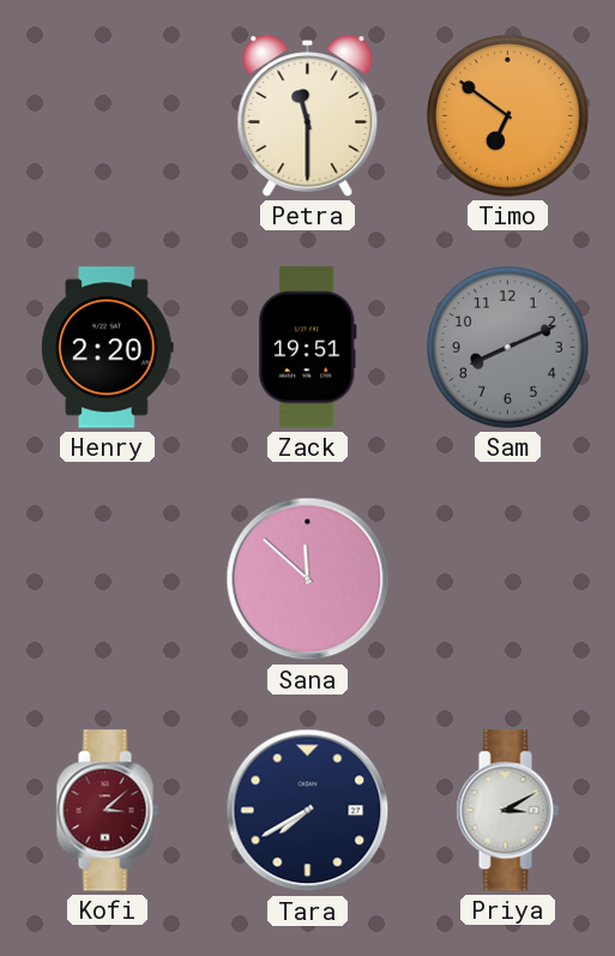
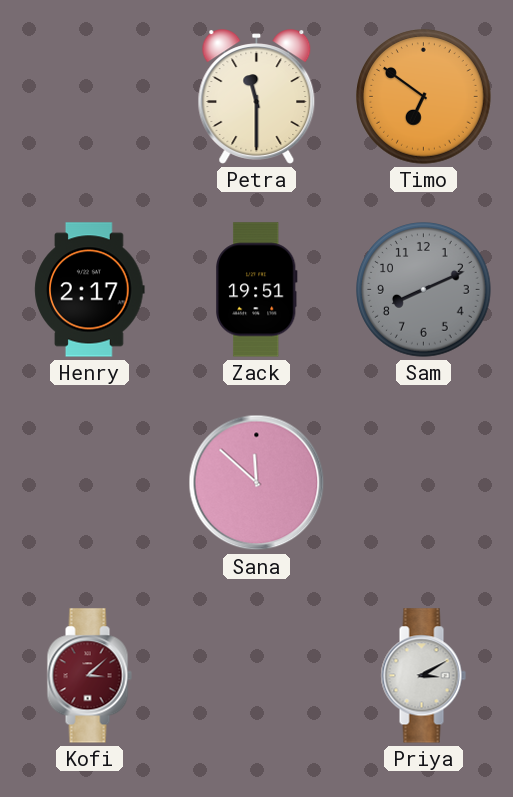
Henry: 2:20 -> 2:17 (90, 290)
Tara: 7:40 -> none (308, 811)
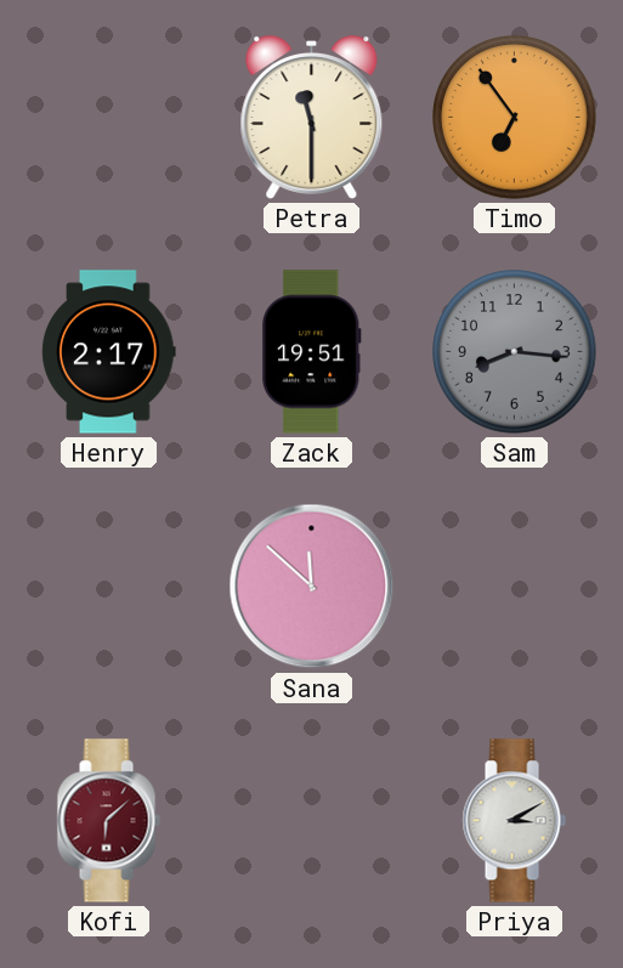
Timo: 6:51 -> 6:54 (515, 118)
Sam: 8:11 -> 8:16 (515, 352)
Kofi: 3:08 -> 6:08 (108, 821)
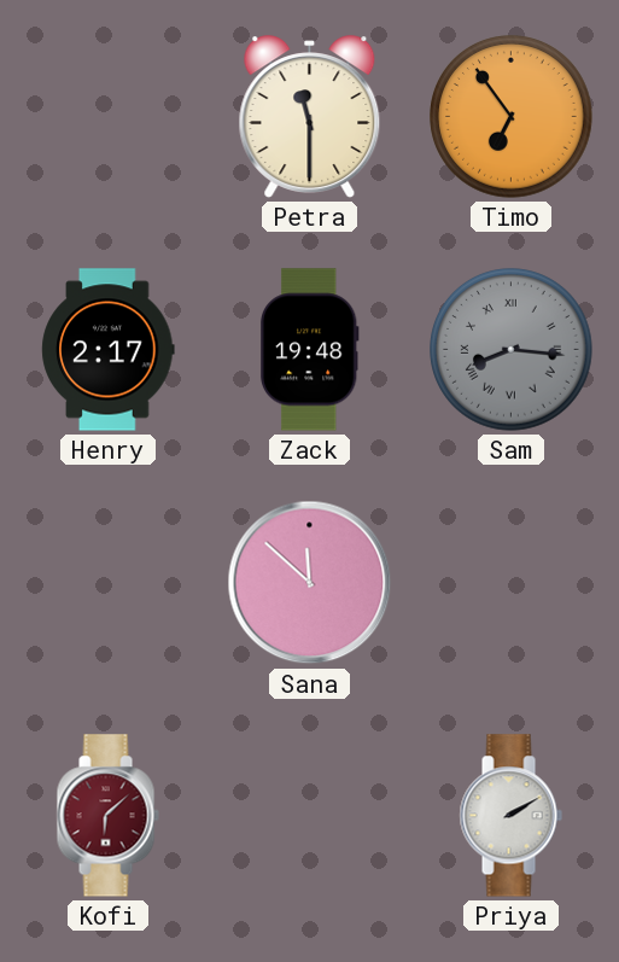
Zack: 19:51 -> 19:48 (309, 350)
Sam numerals: Arabic -> Roman (512, 350)
Priya: 3:10 -> 2:10 (510, 816)
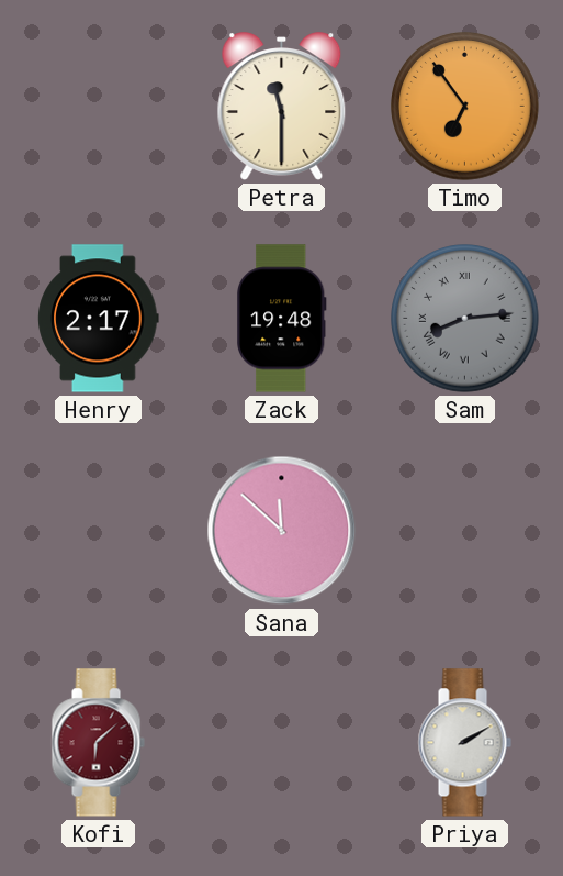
Sam: 8:16 -> 8:14 (465, 319)
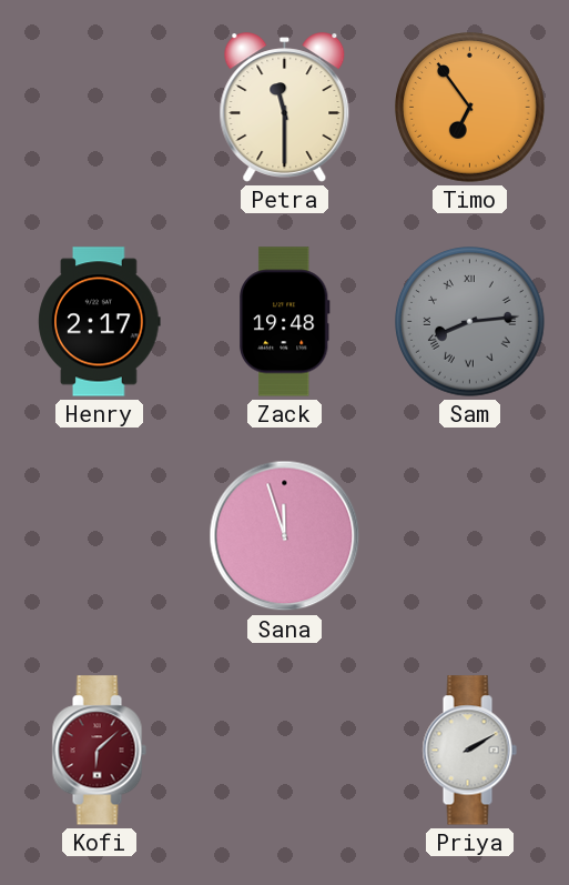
Sana: 11:52 -> 11:57 (285, 536)
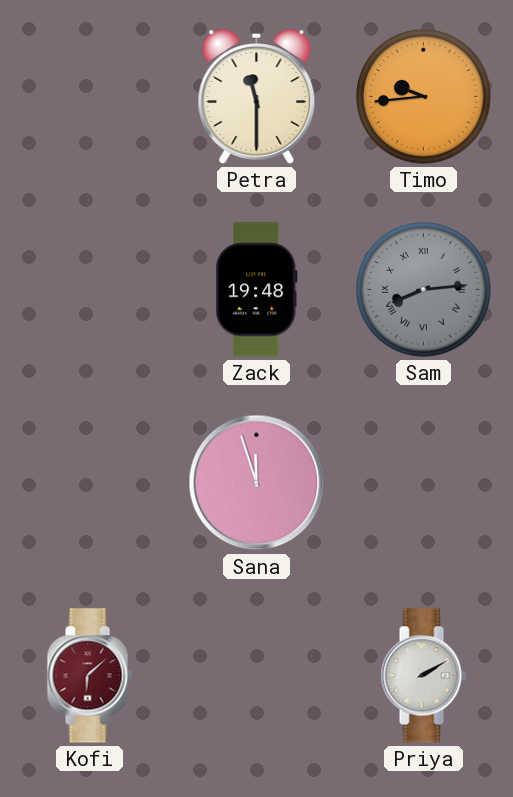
Timo: 6:54 -> 9:44 (424, 97)
Henry: 2:17 -> none (100, 322)
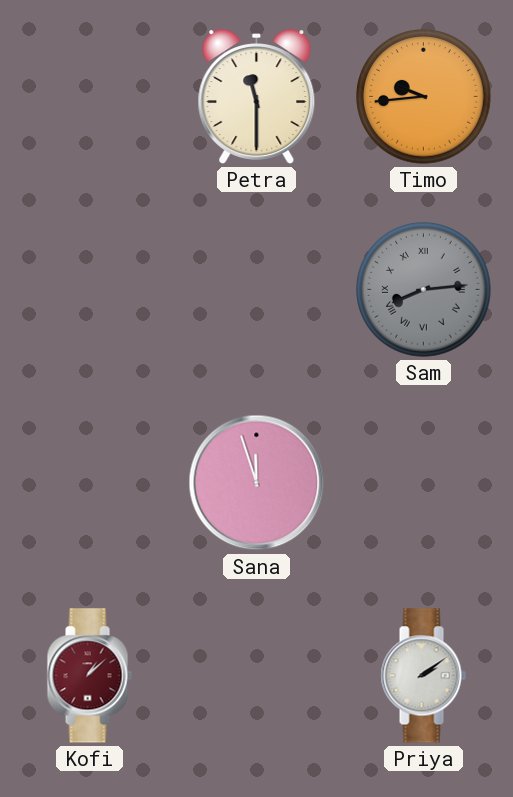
Zack: 19:48 -> none (256, 290)
Kofi: 6:08 -> 1:08 (89, 676)
Priya: 2:10 -> 2:09 (423, 676)
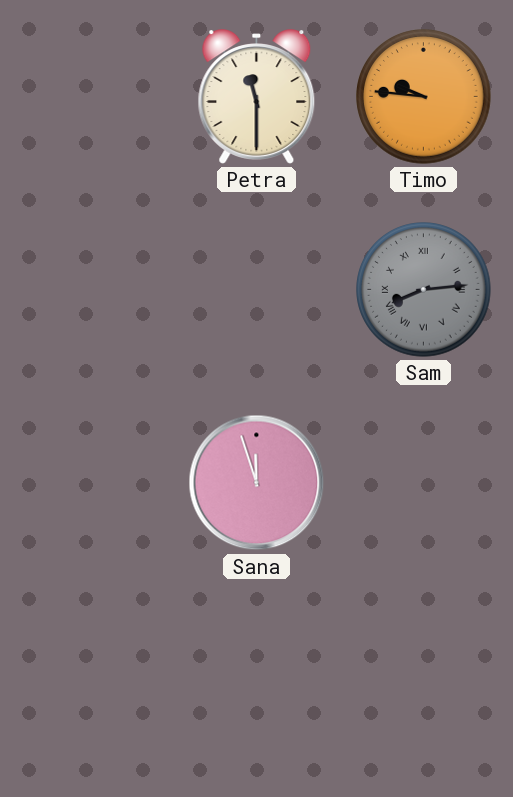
Timo: 9:44 -> 9:46 (424, 97)
Kofi: 1:08 -> none (89, 676)
Priya: 2:09 -> none (423, 676)
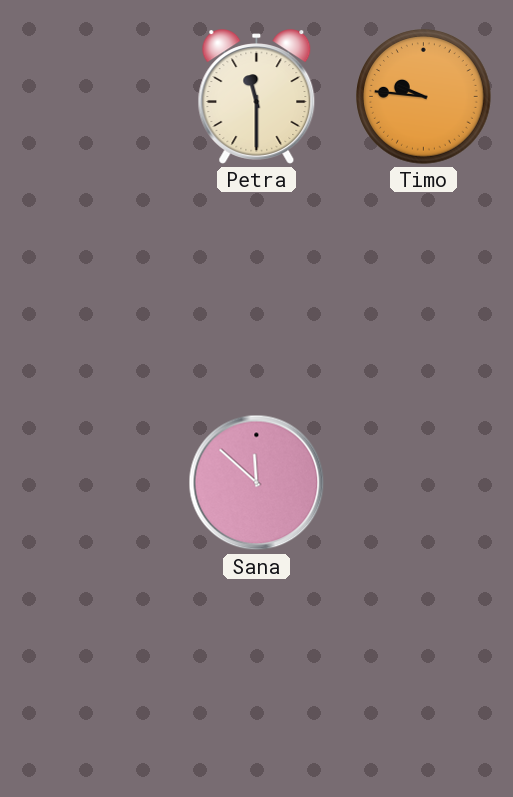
Sam: 8:14 -> none (424, 290)
Sana: 11:57 -> 11:52 (257, 483)
